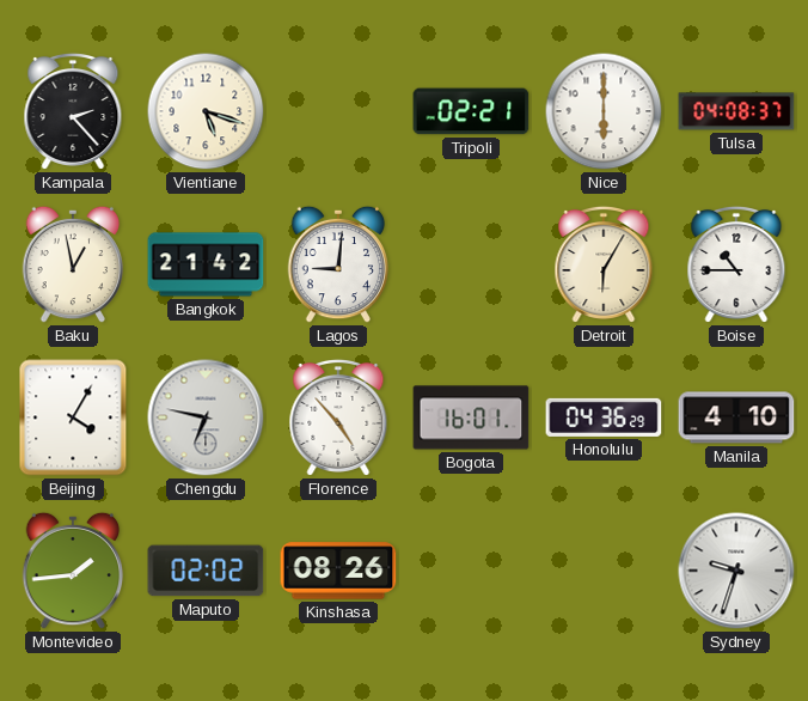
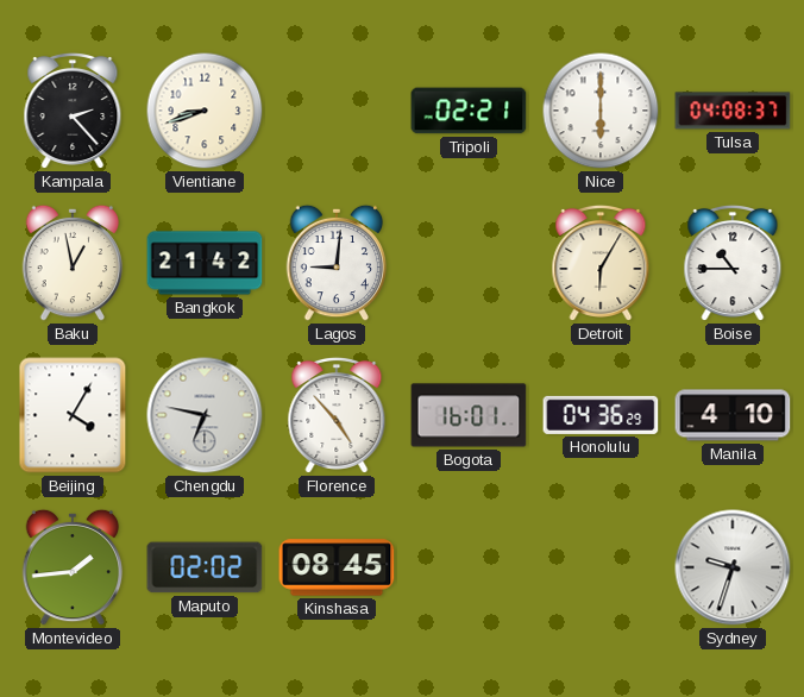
Vientiane: 5:18 -> 8:42 (205, 111)
Kinshasa: 08:26 -> 08:45 (337, 567)
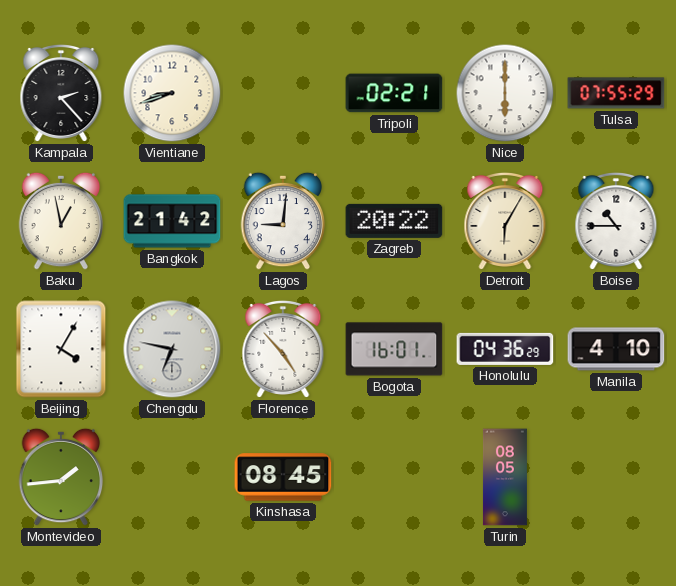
Tulsa: 04:08 -> 07:55 (616, 93)
Zagreb: none -> 20:22 (394, 221)
Maputo: 02:02 -> none (205, 567)
Turin: none -> 08:05 (505, 477)
Sydney: 9:33 -> none (733, 567)
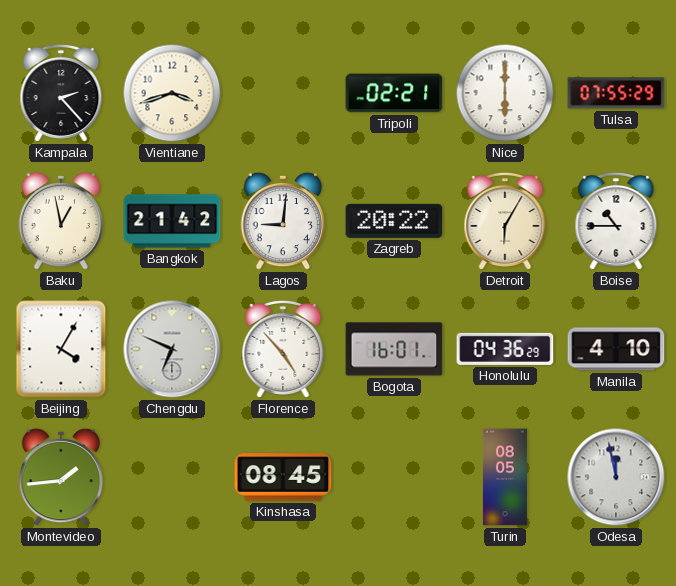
Vientiane: 8:42 -> 3:42 (172, 93)
Chengdu: 6:47 -> 6:49 (172, 349)
Odesa: none -> 11:58 (616, 477)
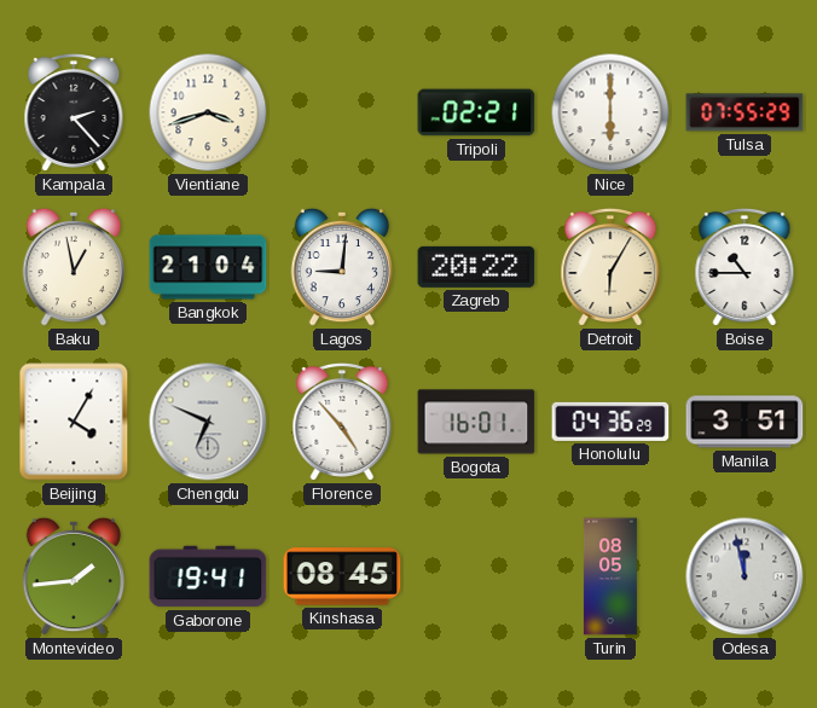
Bangkok: 21:42 -> 21:04 (208, 267)
Manila: 4:10 -> 3:51 (744, 422)
Gaborone: none -> 19:41 (208, 576)
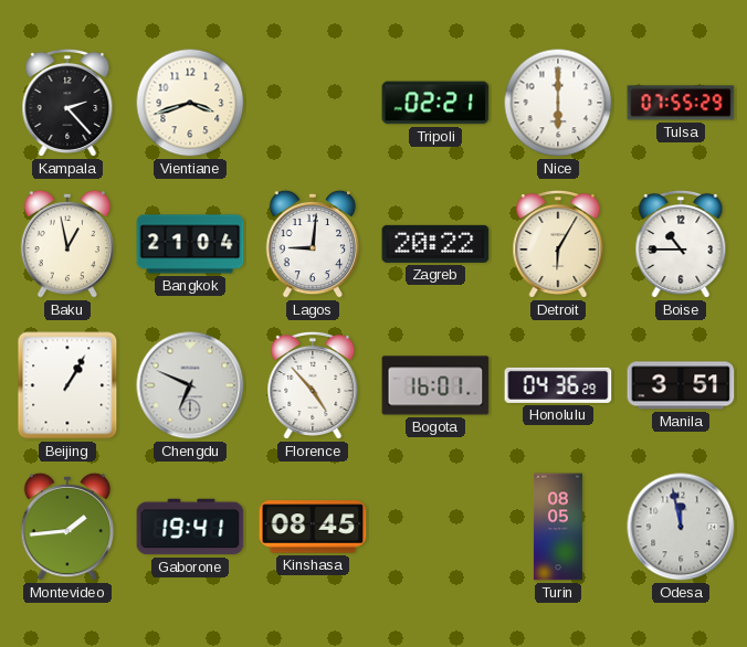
Beijing: 4:05 -> 1:05 (67, 385)
